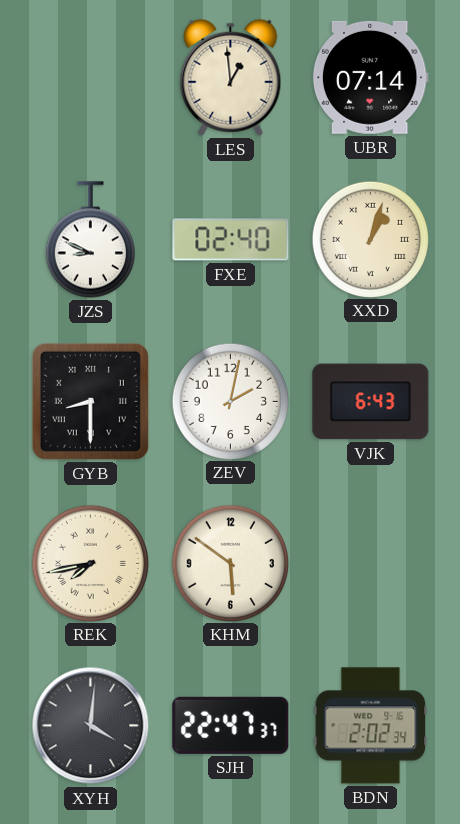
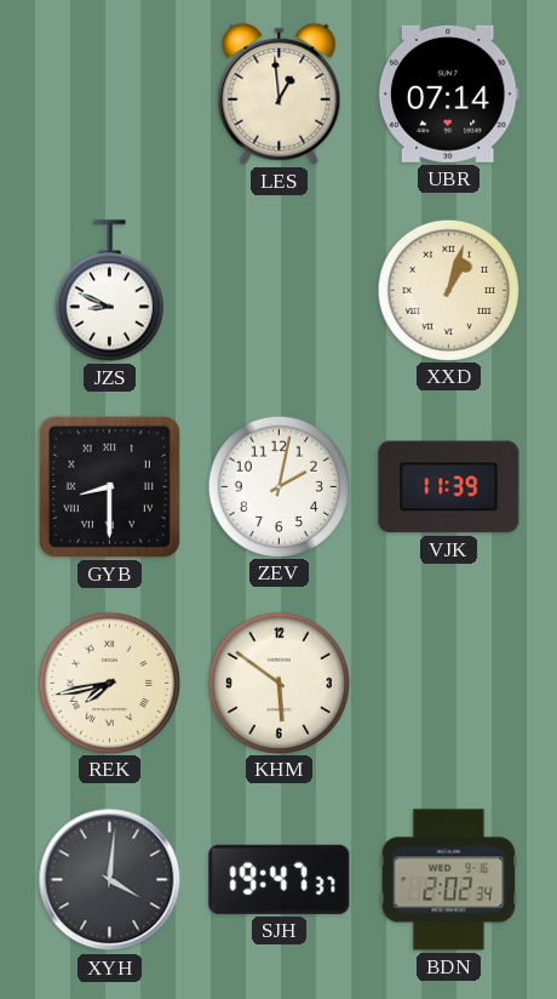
FXE: 02:40 -> none (231, 240)
VJK: 6:43 -> 11:39 (449, 487)
SJH: 22:47 -> 19:47 (280, 879)
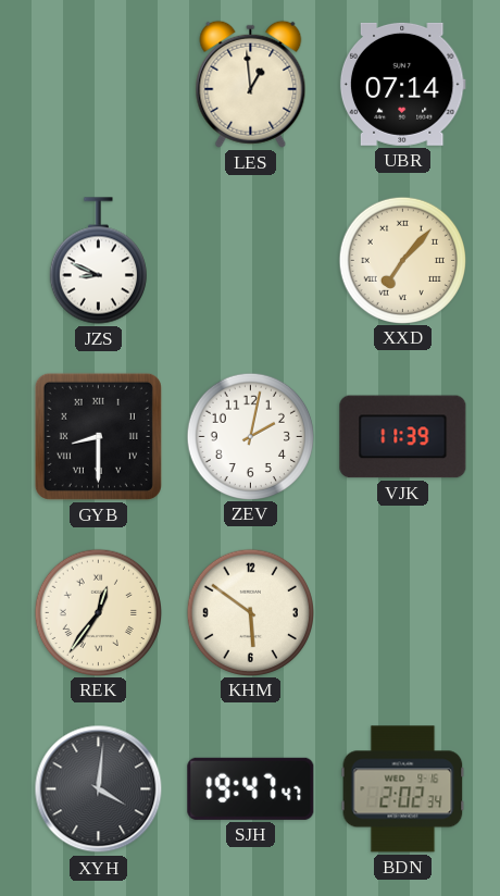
XXD: 1:03 -> 7:07 (402, 260)
REK: 7:43 -> 12:36 (98, 612)
SJH: 19:47:37 -> 19:47:47 (251, 788)
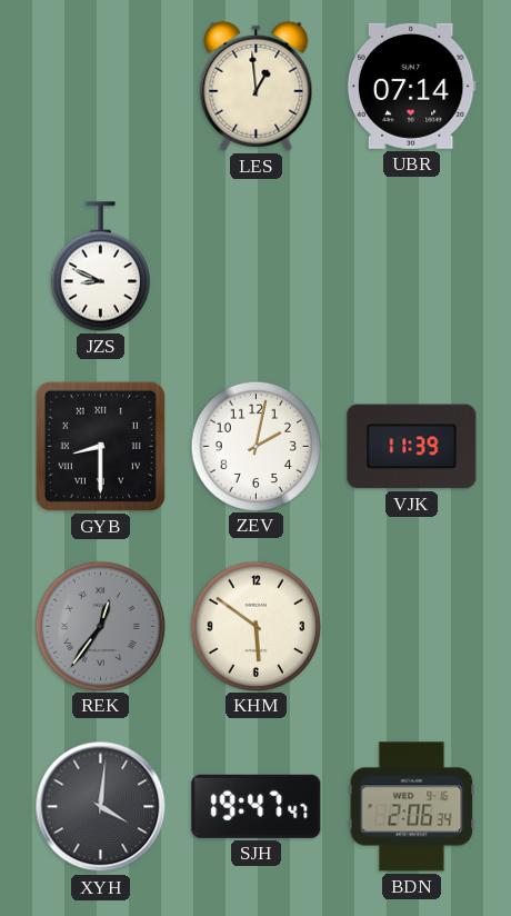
XXD: 7:07 -> none (402, 260)
REK dial: cream -> grey (100, 626)
BDN: 2:02 -> 2:06 (412, 807)
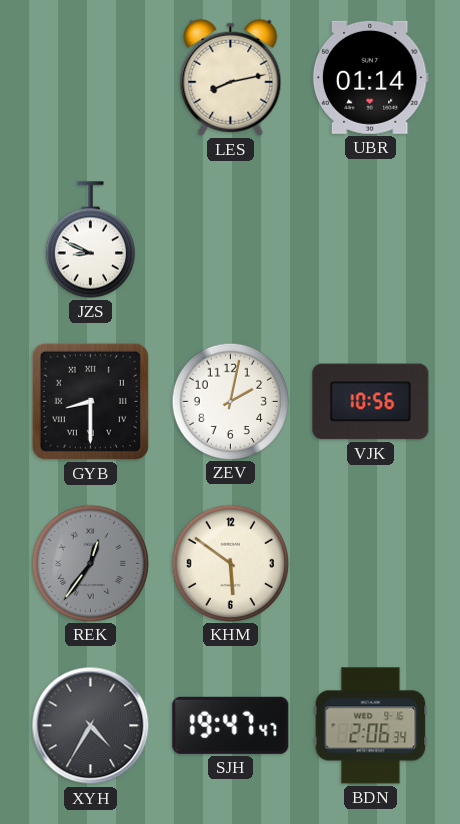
LES: 12:59 -> 8:13 (231, 77)
UBR: 07:14 -> 01:14 (370, 77)
VJK: 11:39 -> 10:56 (371, 402)
XYH: 4:01 -> 4:35 (91, 726)
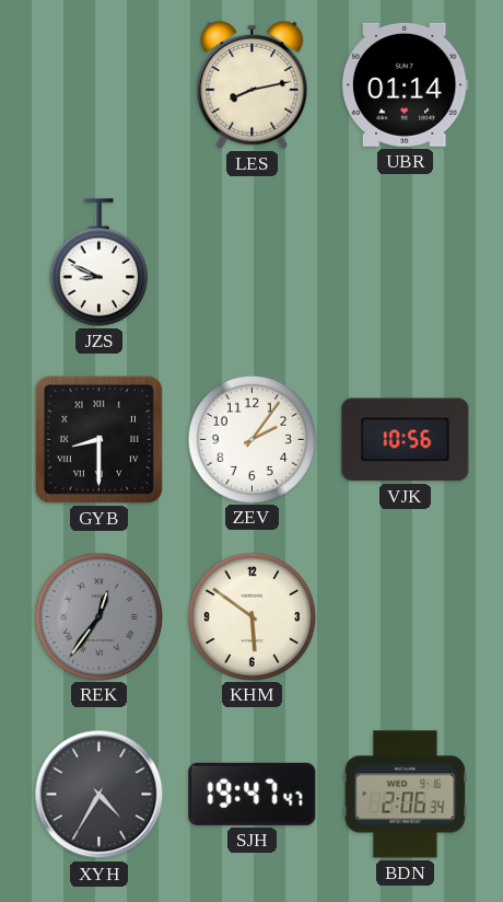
ZEV: 2:02 -> 2:06 (251, 439)
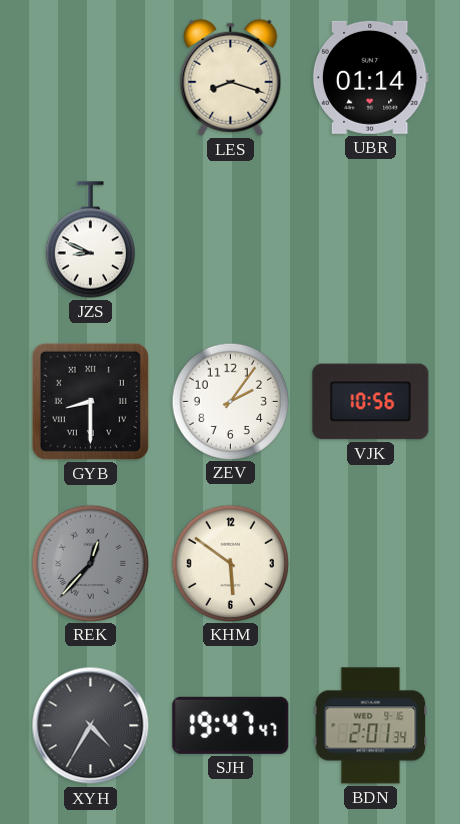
LES: 8:13 -> 8:18 (231, 77)
REK: 12:36 -> 12:37 (90, 563)
BDN: 2:06 -> 2:01 (371, 726)
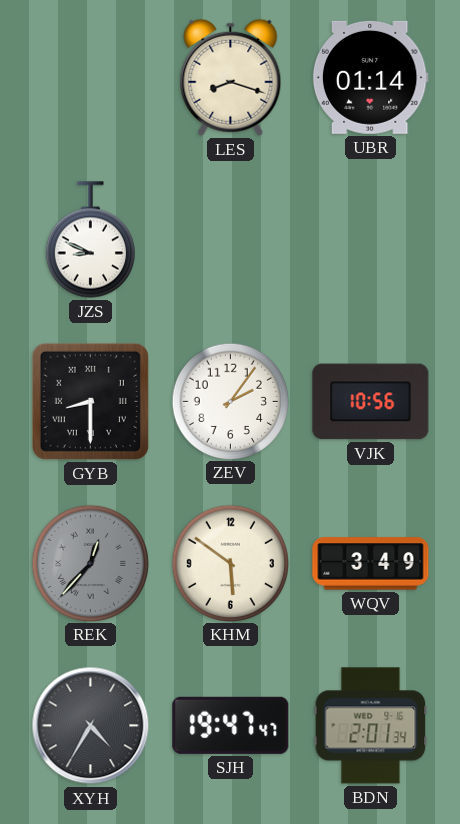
WQV: none -> 3:49 (371, 564)
